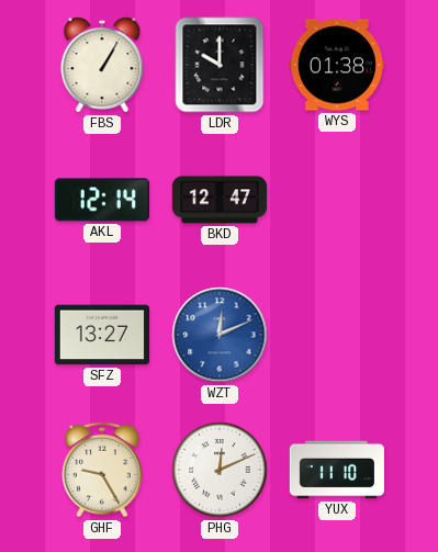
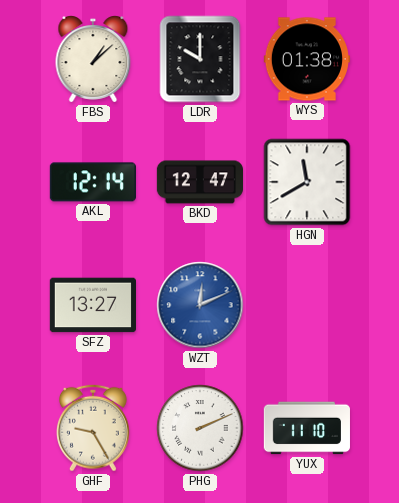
FBS: 1:05 -> 1:08 (93, 59)
HGN: none -> 11:40 (307, 182)
PHG: 12:11 -> 2:11 (200, 428)
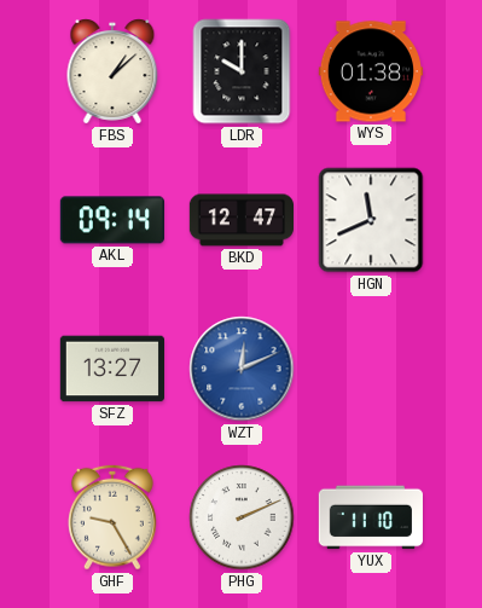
AKL: 12:14 -> 09:14 (112, 220)
HGN: 11:40 -> 11:41 (371, 220)
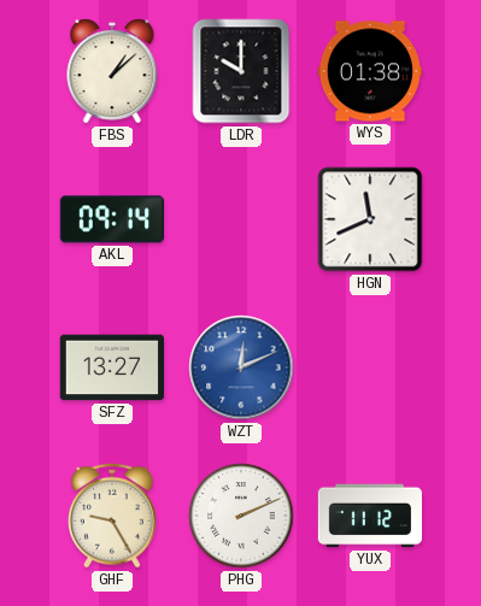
BKD: 12:47 -> none (240, 220)
YUX: 11:10 -> 11:12 (370, 516)
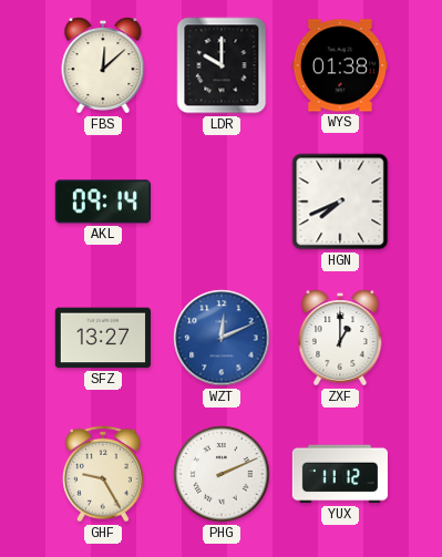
FBS: 1:08 -> 12:08 (103, 65)
HGN: 11:41 -> 7:41 (340, 202)
ZXF: none -> 1:00 (340, 338)
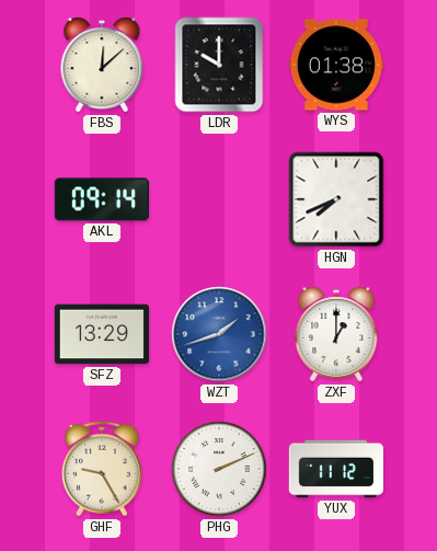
SFZ: 13:27 -> 13:29 (101, 334)
WZT: 12:11 -> 1:42 (219, 334)
